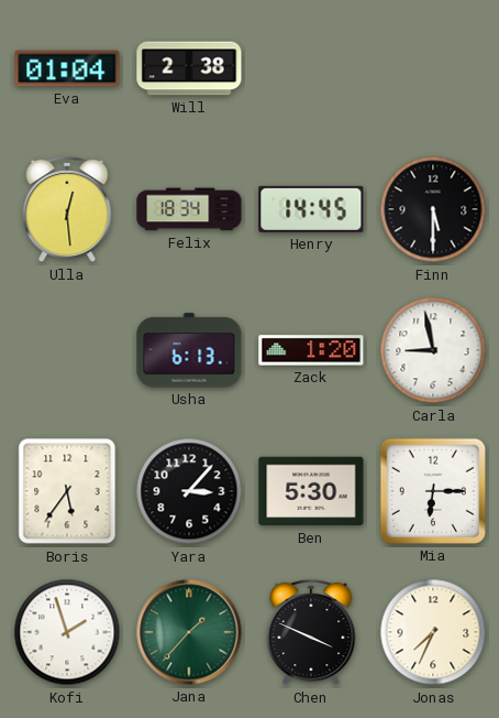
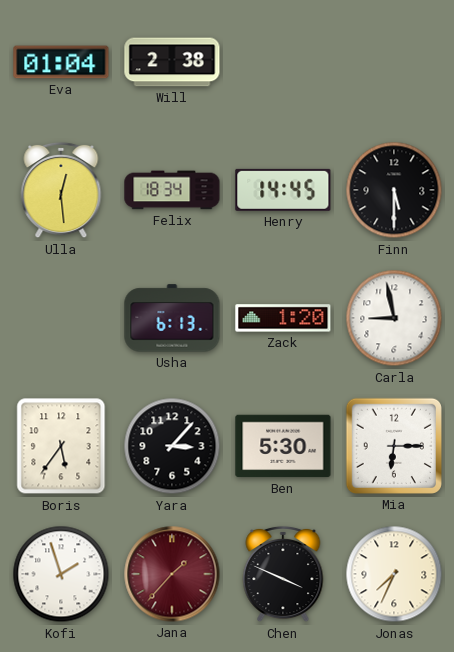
Jana dial: green -> burgundy (172, 574)
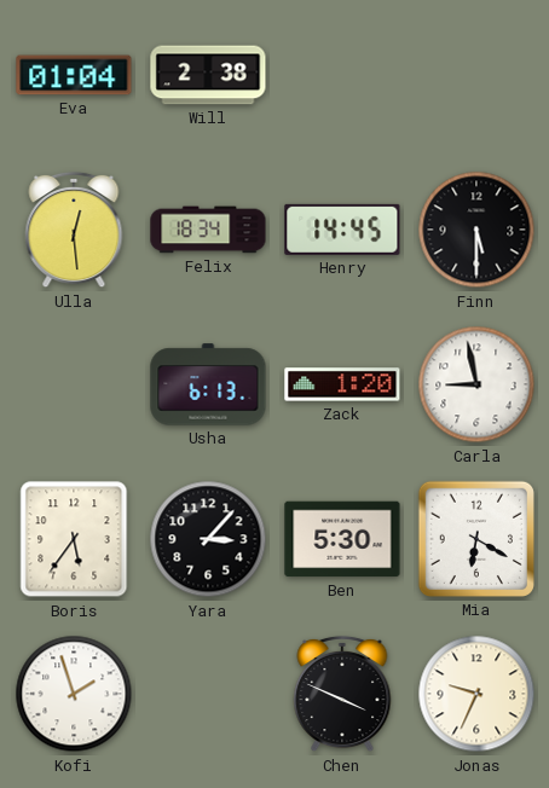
Mia: 6:15 -> 6:20 (476, 539)
Jana: 1:37 -> none (172, 574)
Jonas: 7:34 -> 9:34 (476, 694)
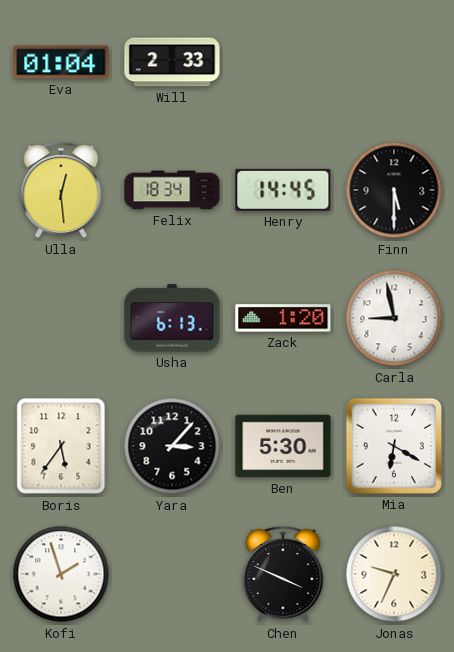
Will: 2:38 -> 2:33 (172, 62)
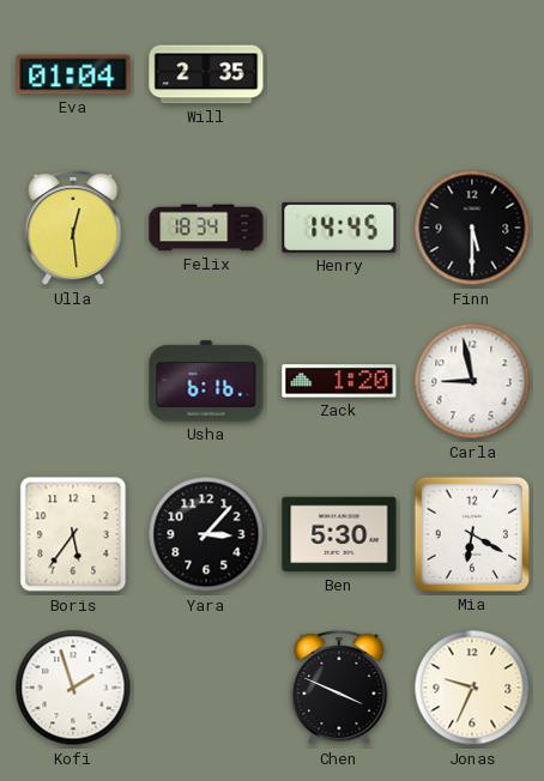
Will: 2:33 -> 2:35 (206, 74)
Usha: 6:13 -> 6:16 (206, 381)
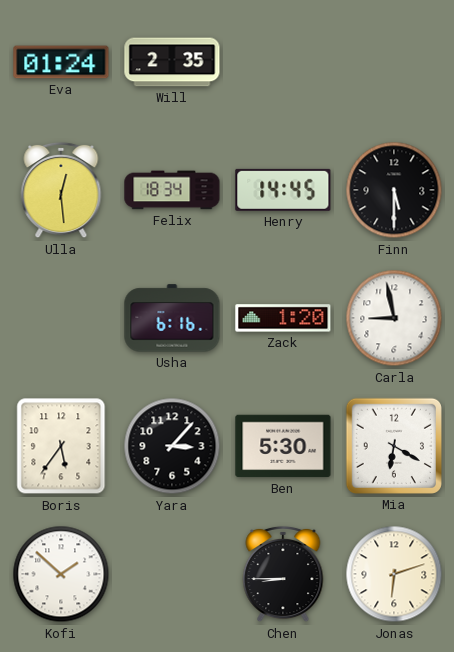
Eva: 01:04 -> 01:24 (61, 62)
Kofi: 1:57 -> 1:52 (61, 574)
Chen: 3:49 -> 8:45 (283, 574)
Jonas: 9:34 -> 6:12 (394, 574)
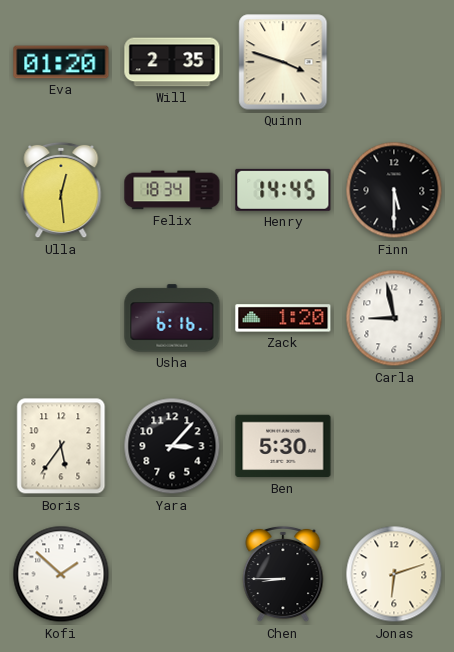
Eva: 01:24 -> 01:20 (61, 62)
Quinn: none -> 3:48 (283, 62)
Mia: 6:20 -> none (394, 446)
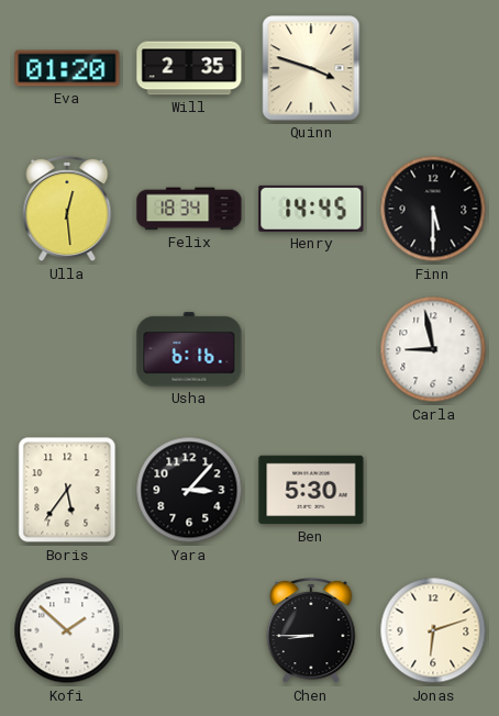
Zack: 1:20 -> none (283, 318)
